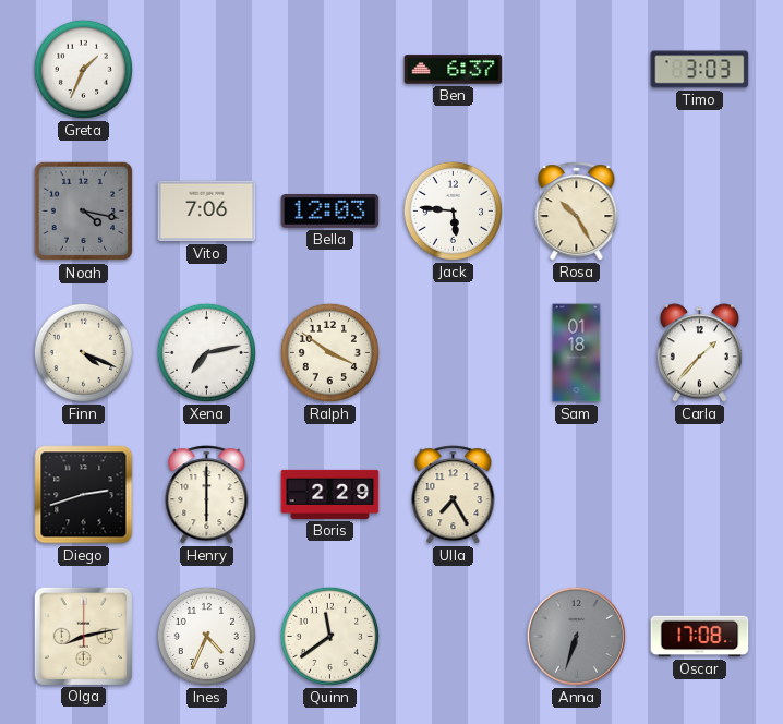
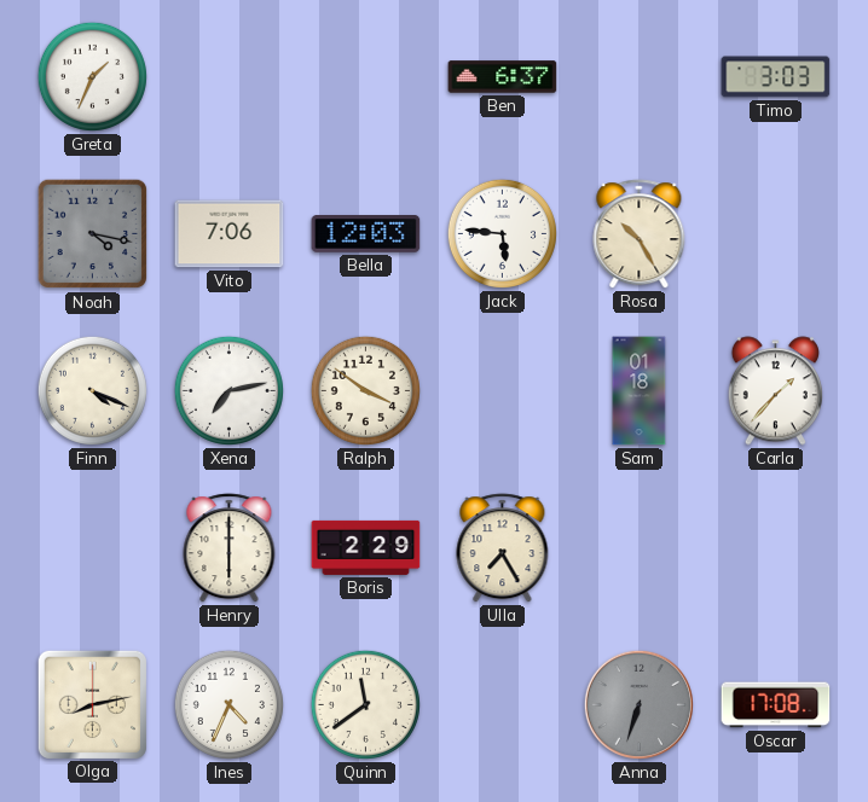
Diego: 2:42 -> none (84, 495)
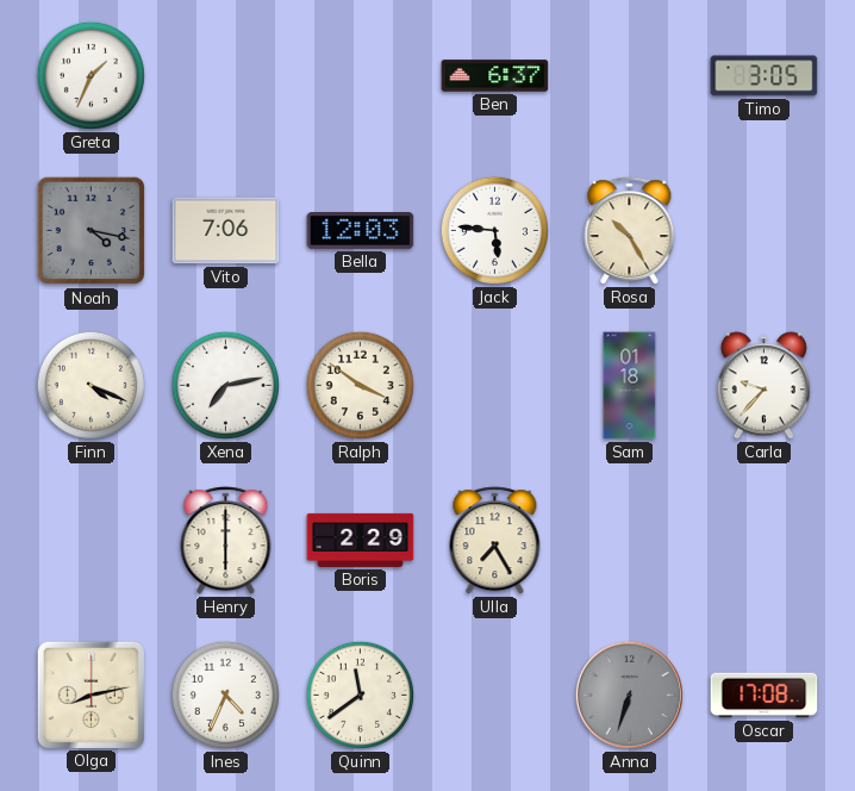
Timo: 3:03 -> 3:05 (764, 76)
Carla: 1:37 -> 9:37 (763, 386)
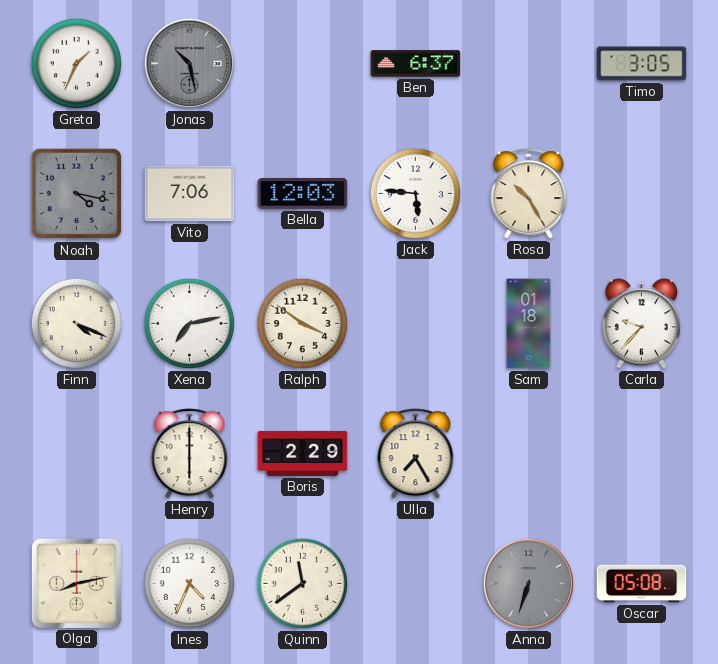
Jonas: none -> 10:28 (189, 63)
Oscar: 17:08 -> 05:08 (642, 584)
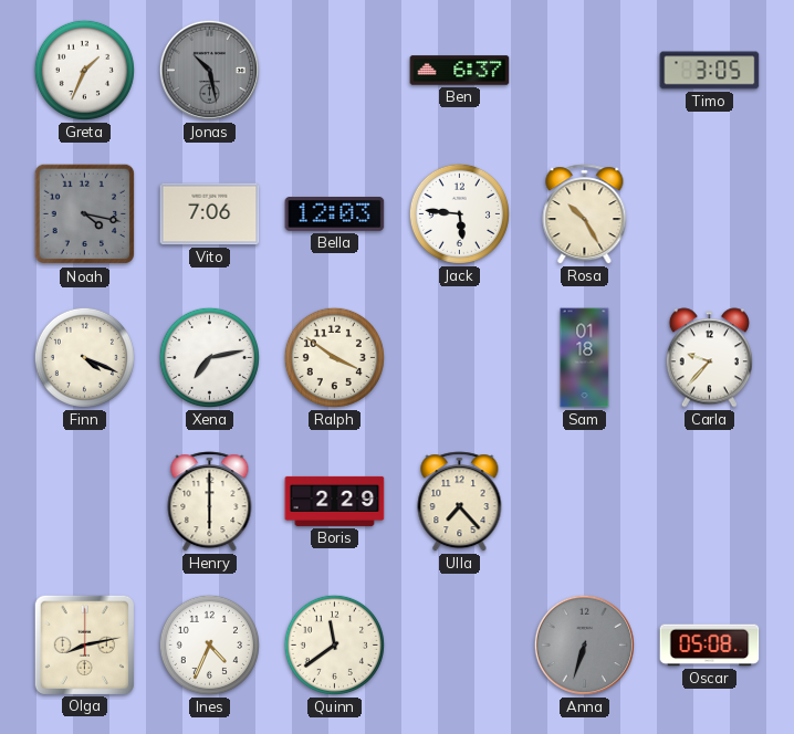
Ulla: 7:25 -> 7:23 (460, 502)
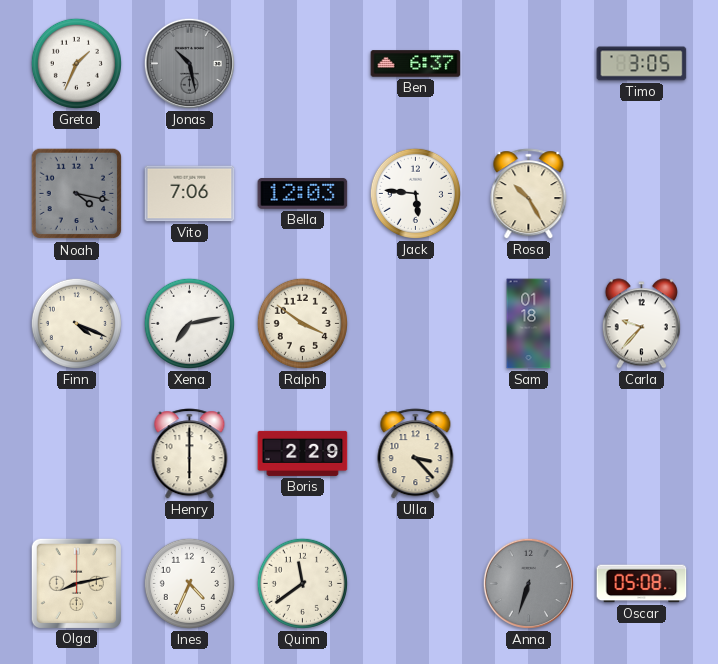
Ulla: 7:23 -> 3:23 (416, 454)
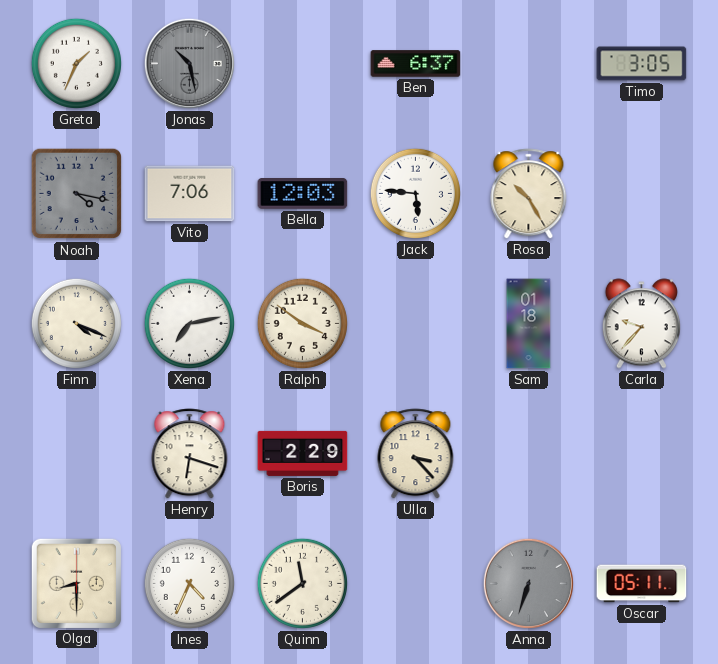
Henry: 6:00 -> 6:18 (190, 454)
Olga: 8:13 -> 8:30 (76, 583)
Oscar: 05:08 -> 05:11 (642, 584)
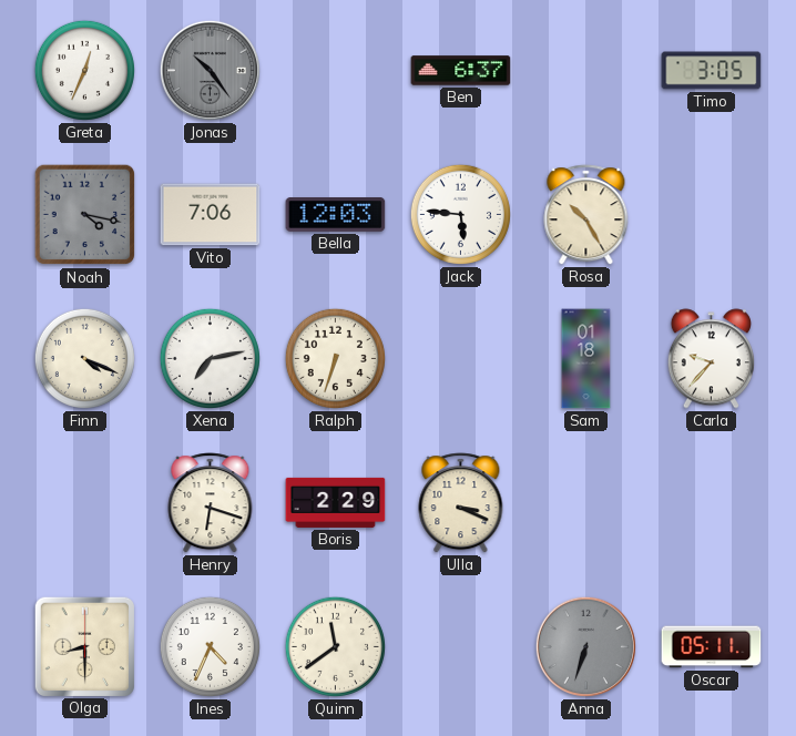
Greta: 1:34 -> 12:34 (84, 70)
Jonas: 10:28 -> 10:24 (210, 70)
Ralph: 3:51 -> 6:33 (335, 358)
Ulla: 3:23 -> 3:19 (461, 503)
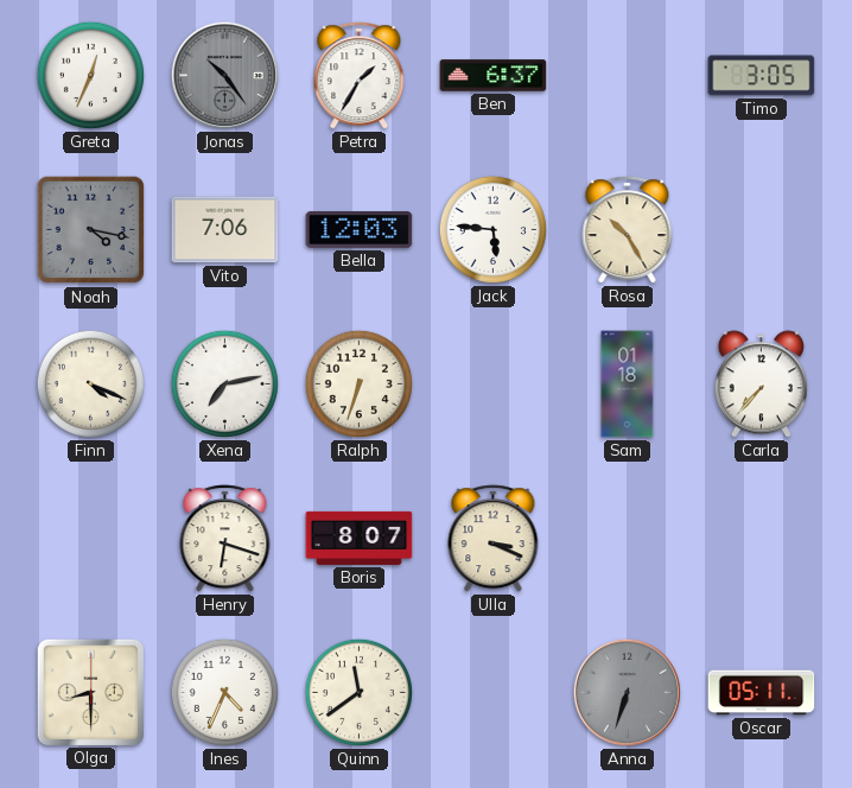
Petra: none -> 1:35 (360, 76)
Carla: 9:37 -> 7:37 (761, 385)
Boris: 2:29 -> 8:07 (360, 538)
